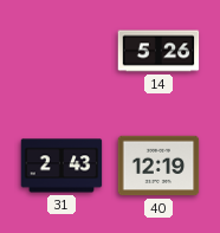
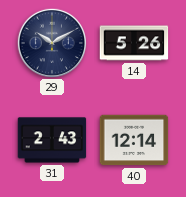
29: none -> 10:10 (51, 42)
40: 12:19 -> 12:14 (134, 140)
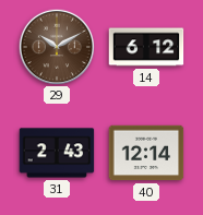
29 dial: navy -> brown (56, 46)
14: 5:26 -> 6:12 (146, 47)
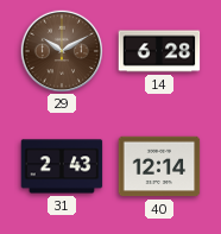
14: 6:12 -> 6:28 (159, 51)
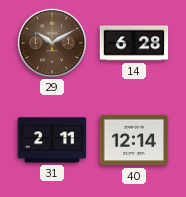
31: 2:43 -> 2:11 (52, 140)
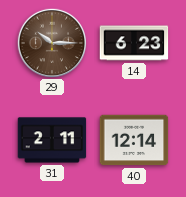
29: 10:10 -> 10:15 (51, 42)
14: 6:28 -> 6:23 (134, 43)
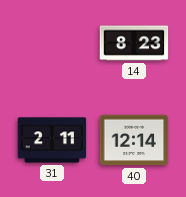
29: 10:15 -> none (51, 42)
14: 6:23 -> 8:23 (134, 43)
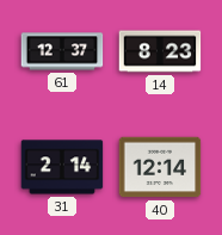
61: none -> 12:37 (62, 51)
31: 2:11 -> 2:14 (62, 167)
